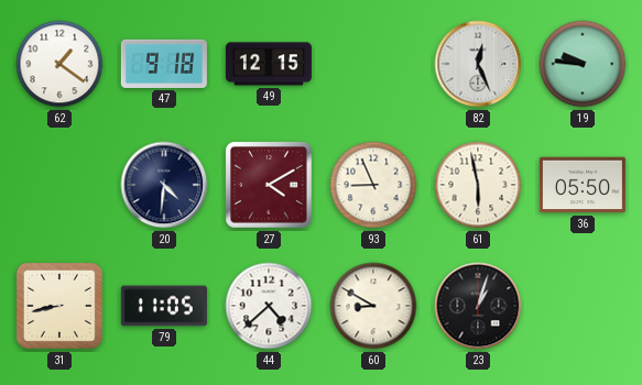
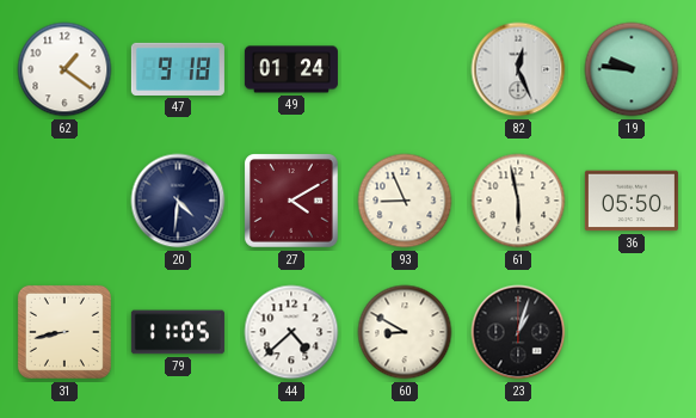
49: 12:15 -> 01:24 (291, 69)
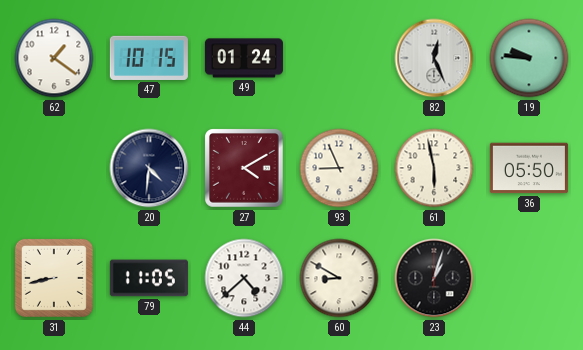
47: 9:18 -> 10:15 (149, 58)
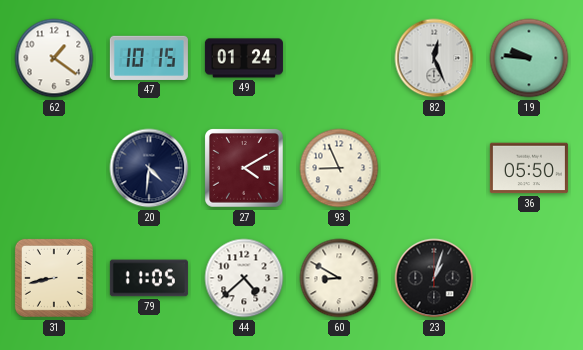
61: 5:58 -> none (434, 168)
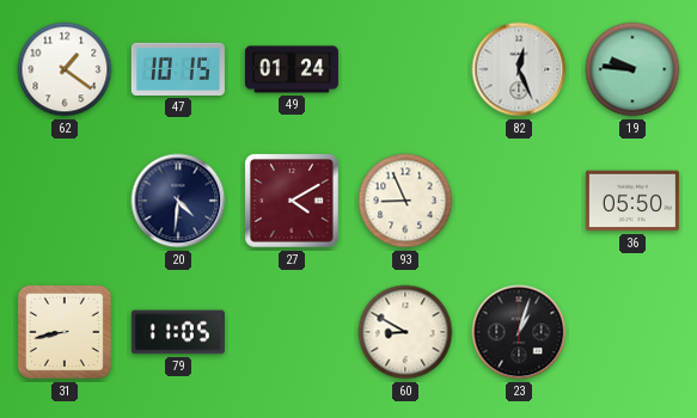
44: 4:38 -> none (244, 278)
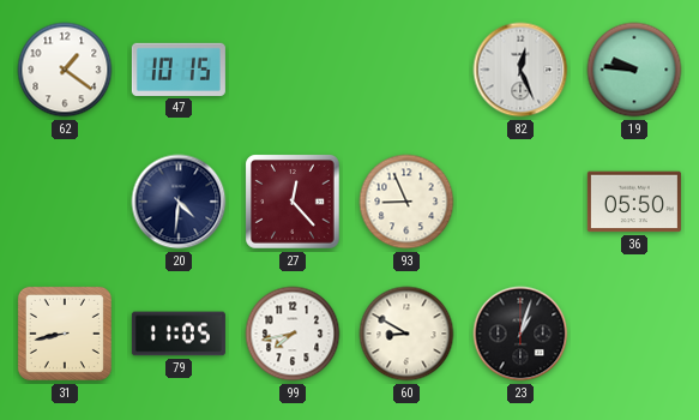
49: 01:24 -> none (292, 69)
27: 4:10 -> 12:23 (294, 203)
99: none -> 7:43 (293, 334)
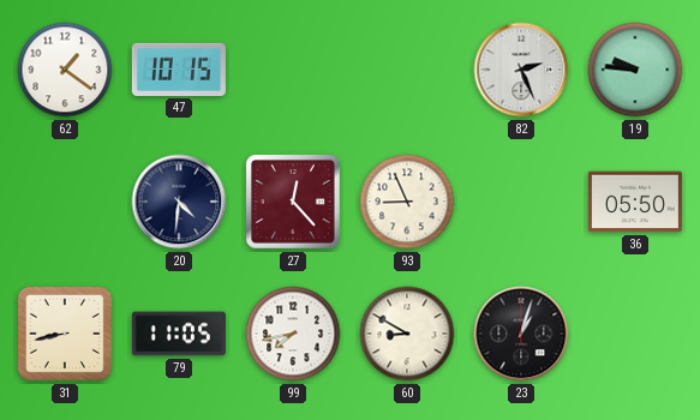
82: 12:26 -> 2:26 (521, 70)
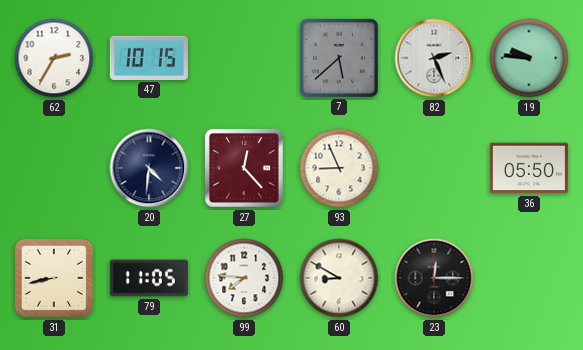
62: 1:21 -> 2:35 (54, 58)
7: none -> 5:38 (339, 58)
99: 7:43 -> 7:46 (244, 278)
23: 1:03 -> 12:15 (434, 278)
